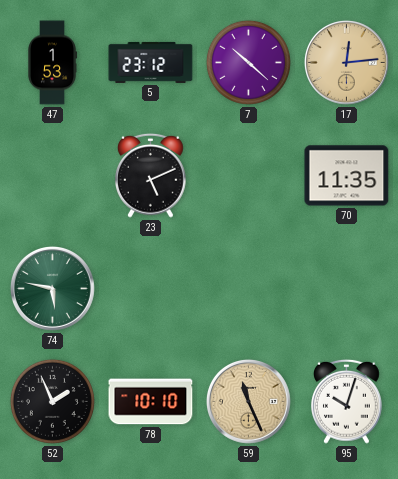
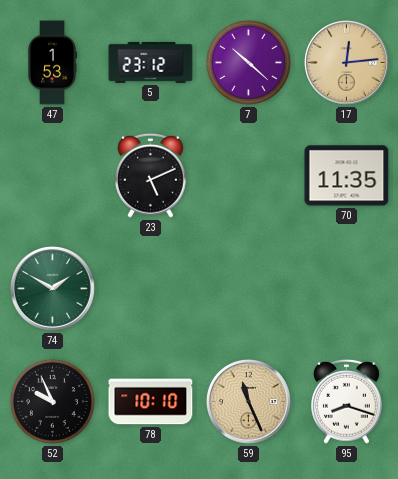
74: 5:47 -> 1:50 (52, 288)
52: 1:56 -> 9:56 (52, 401)
95: 10:03 -> 8:18 (347, 401)
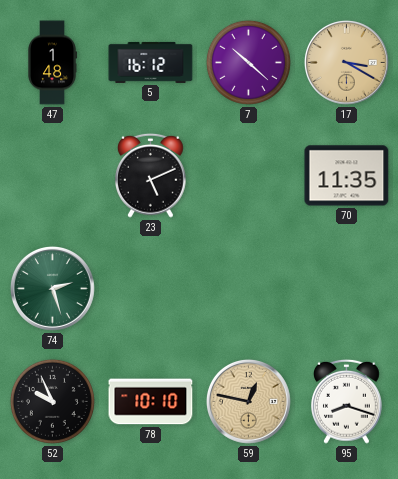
47: 1:53 -> 1:48 (52, 63)
5: 23:12 -> 16:12 (151, 62)
17: 12:14 -> 3:20 (346, 62)
74: 1:50 -> 2:27 (52, 288)
59: 11:26 -> 12:47 (248, 401)
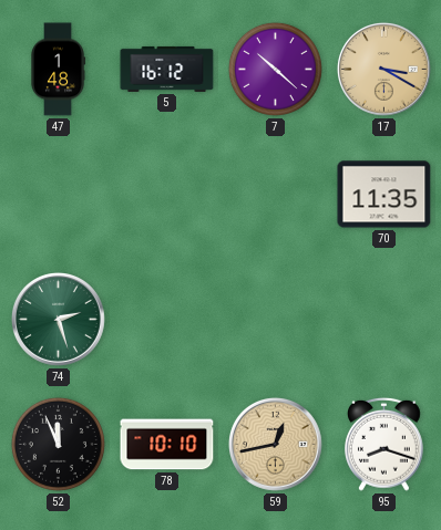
23: 5:11 -> none (151, 175)
52: 9:56 -> 11:56 (58, 444)
59: 12:47 -> 12:43 (275, 444)
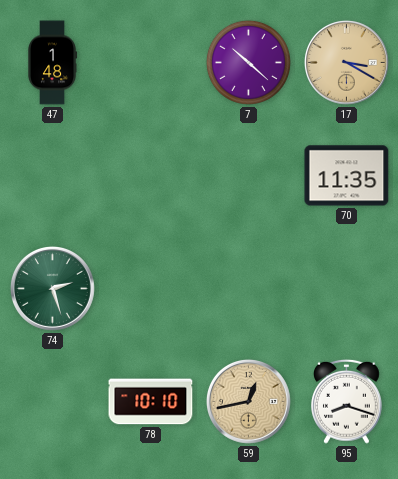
5: 16:12 -> none (167, 69)
52: 11:56 -> none (58, 444)
